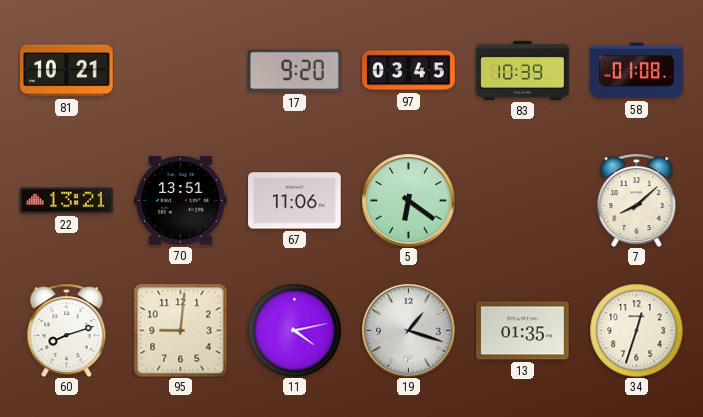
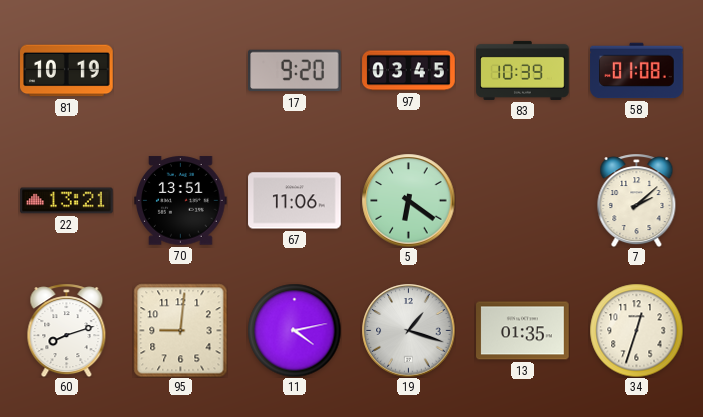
81: 10:21 -> 10:19 (67, 71)
7: 8:08 -> 2:08 (637, 200)
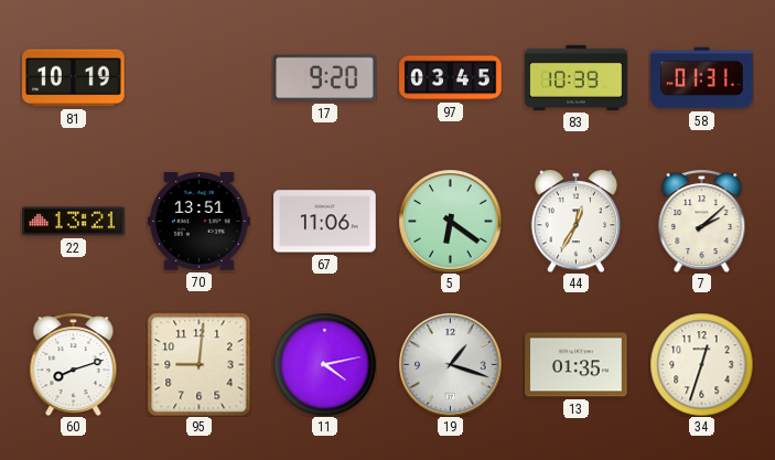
58: 01:08 -> 01:31 (702, 78)
44: none -> 12:35 (577, 221)
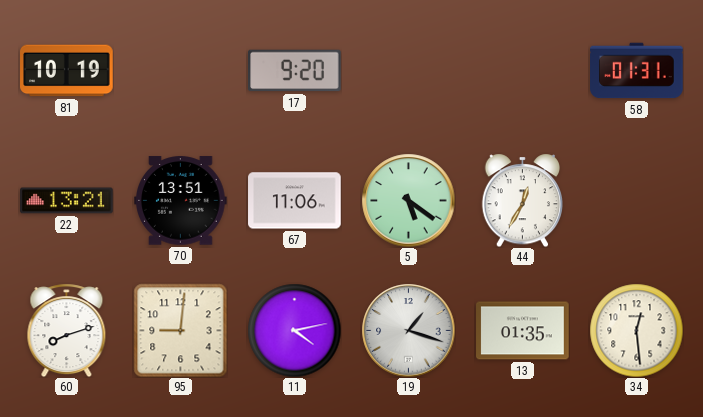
97: 03:45 -> none (451, 78)
83: 10:39 -> none (577, 77)
5: 6:21 -> 5:21 (408, 200)
7: 2:08 -> none (702, 221)
34: 12:33 -> 12:29 (636, 330)
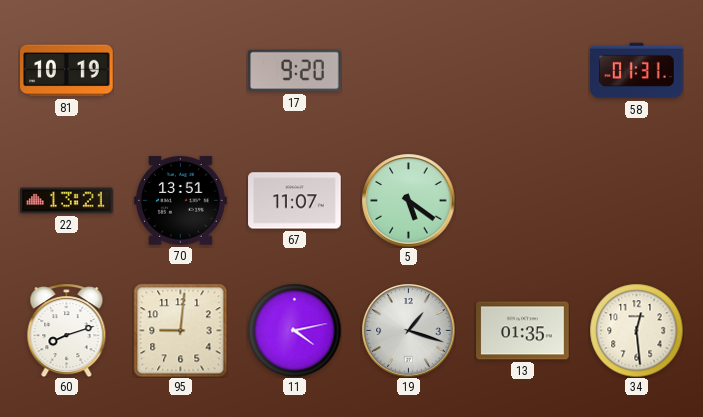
67: 11:06 -> 11:07 (295, 201)
44: 12:35 -> none (523, 200)
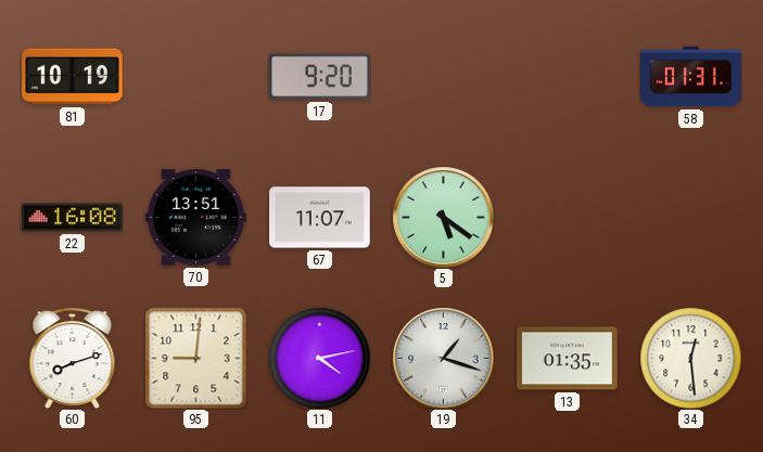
22: 13:21 -> 16:08 (73, 218)
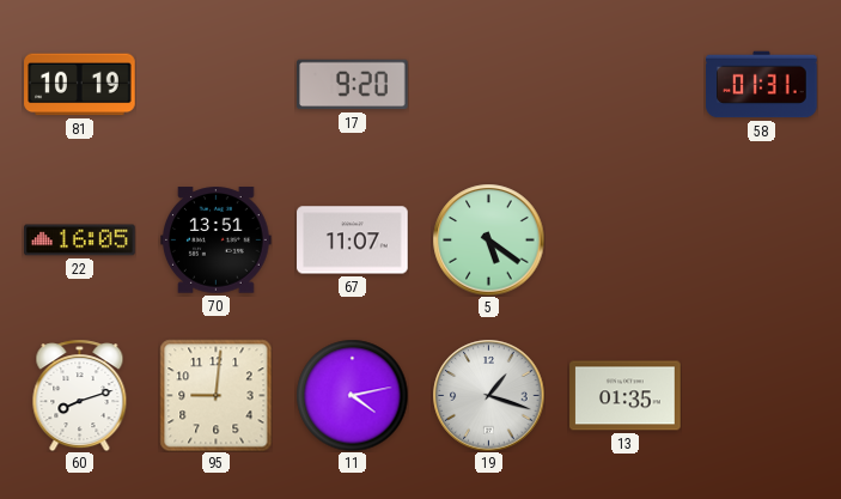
22: 16:08 -> 16:05 (80, 241)
34: 12:29 -> none (690, 358)
